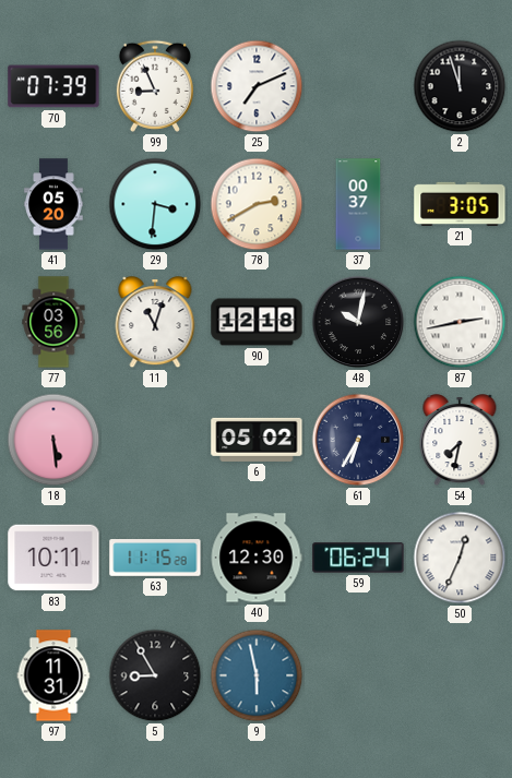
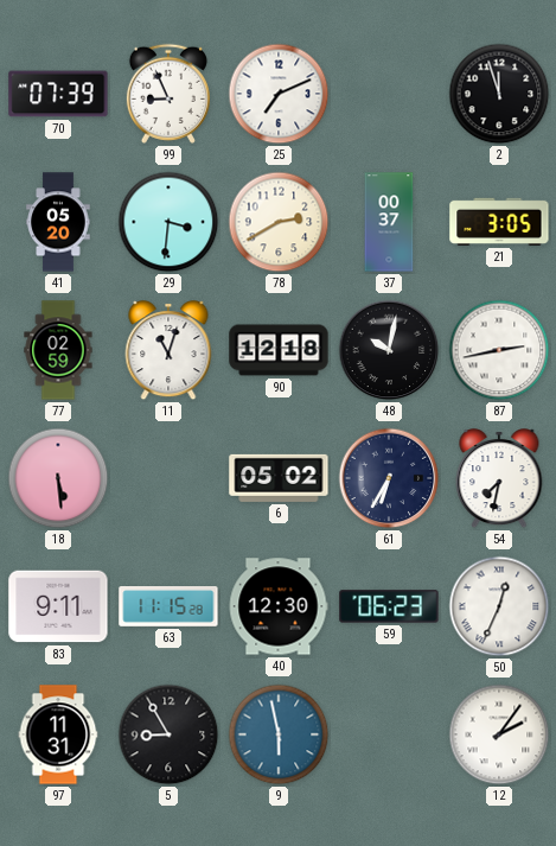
77: 03:56 -> 02:59 (58, 350)
83: 10:11 -> 9:11 (58, 606)
59: 06:24 -> 06:23 (389, 606)
12: none -> 2:06 (499, 734)
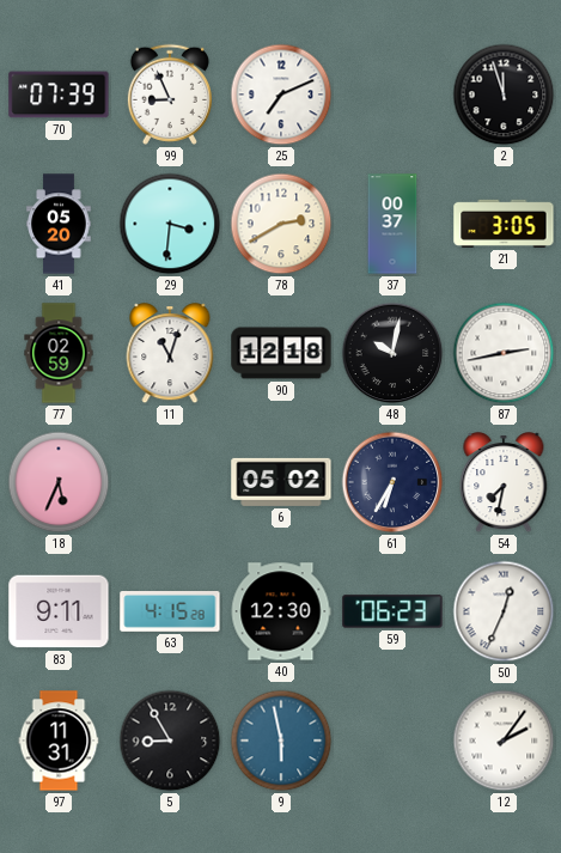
18: 5:29 -> 5:34 (59, 482)
63: 11:15 -> 4:15 (170, 613)
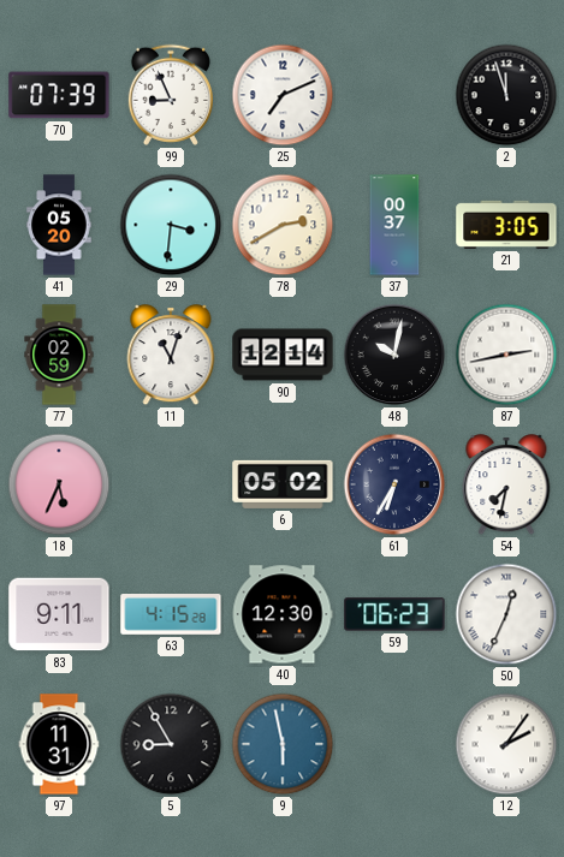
90: 12:18 -> 12:14 (283, 355)
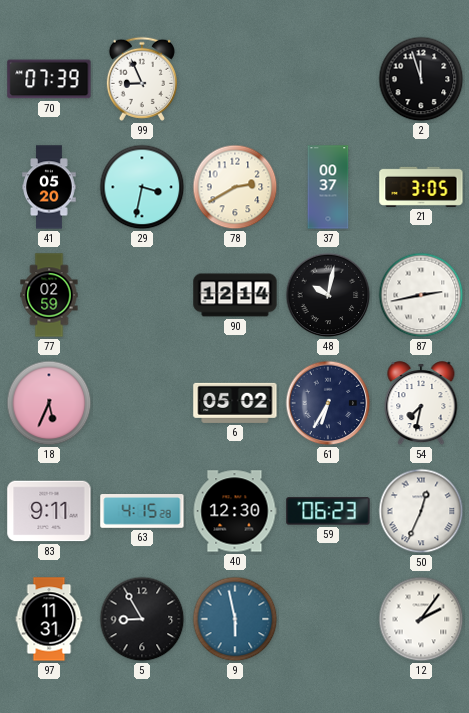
25: 7:11 -> none (283, 95)
29: 3:31 -> 3:32 (142, 187)
11: 11:03 -> none (171, 356)
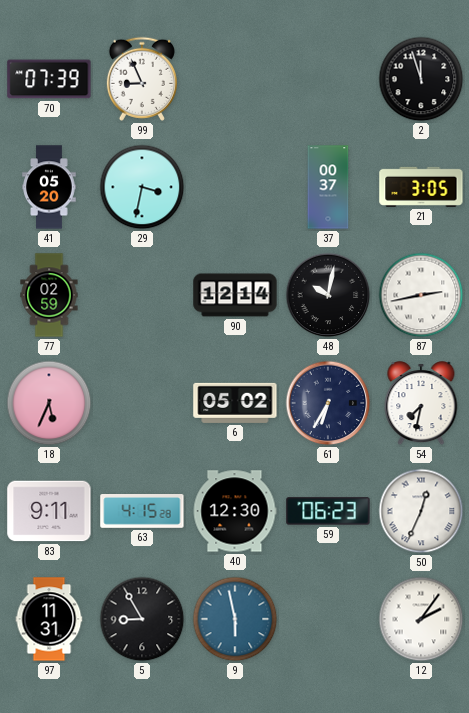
78: 2:40 -> none (235, 187)
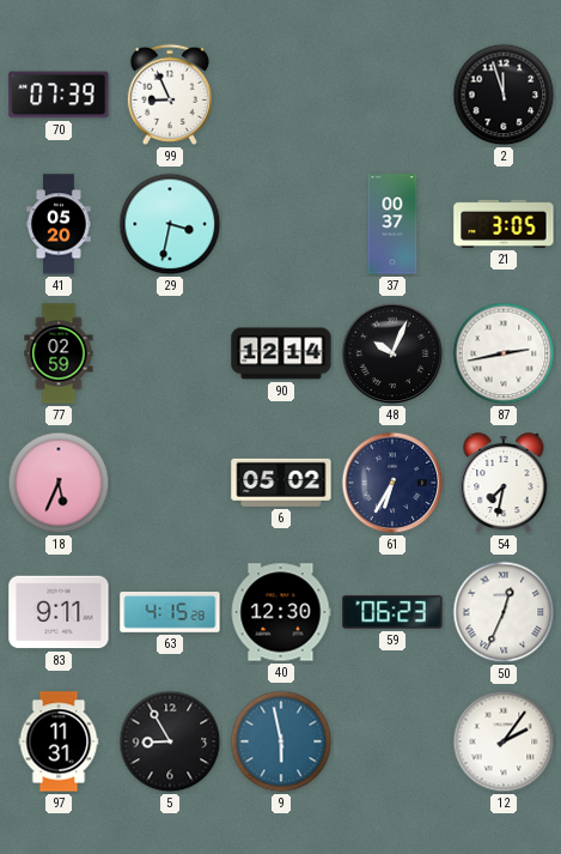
48: 10:02 -> 10:04 (392, 353)
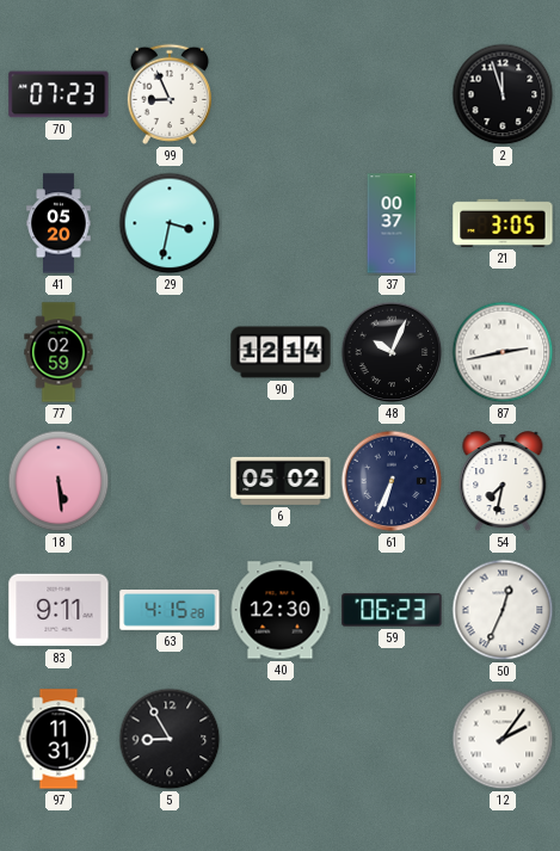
70: 07:39 -> 07:23 (59, 94)
18: 5:34 -> 5:29 (59, 481)
61: 6:35 -> 6:34 (392, 481)
9: 5:58 -> none (281, 741)
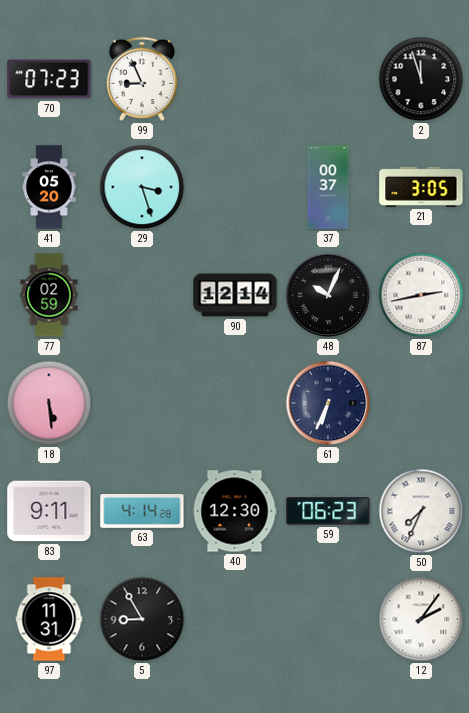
29: 3:32 -> 3:27 (142, 187)
6: 05:02 -> none (281, 481)
54: 7:32 -> none (503, 482)
63: 4:15 -> 4:14 (142, 512)
50: 12:34 -> 7:34 (421, 511)
